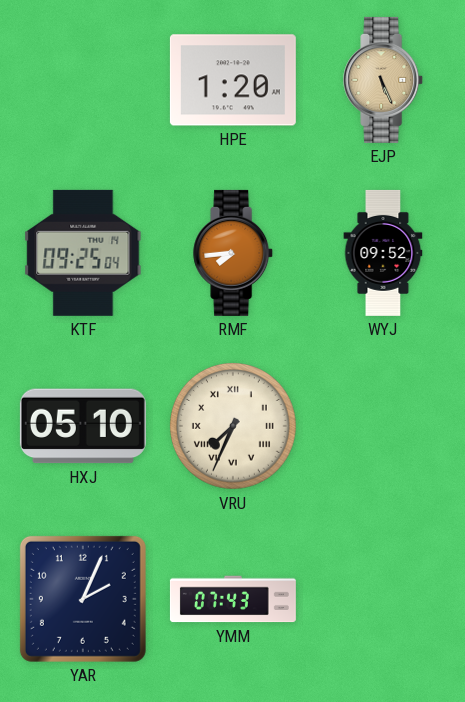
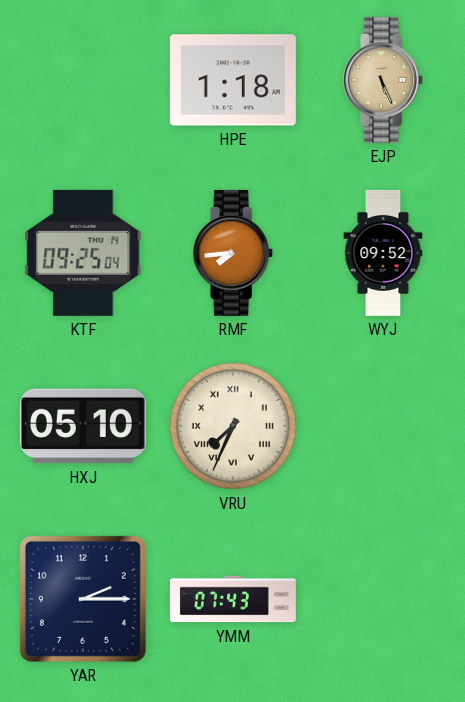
HPE: 1:20 -> 1:18 (233, 80)
YAR: 2:04 -> 2:15 (83, 599)
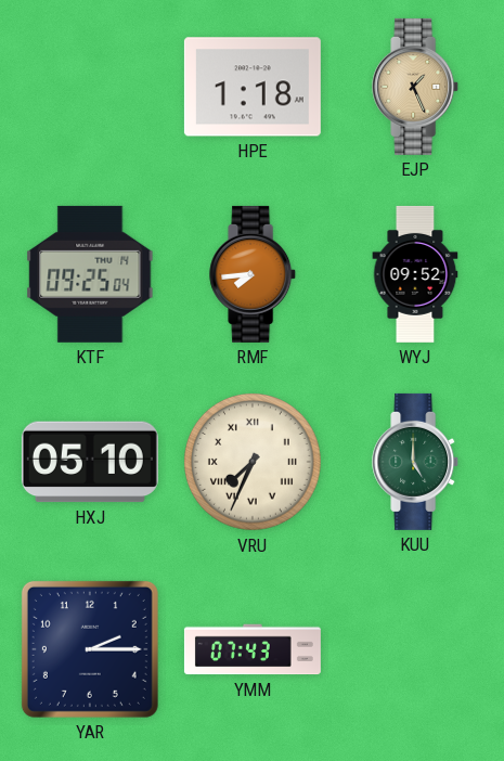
EJP: 5:26 -> 1:26 (416, 87)
KUU: none -> 5:00 (416, 462)
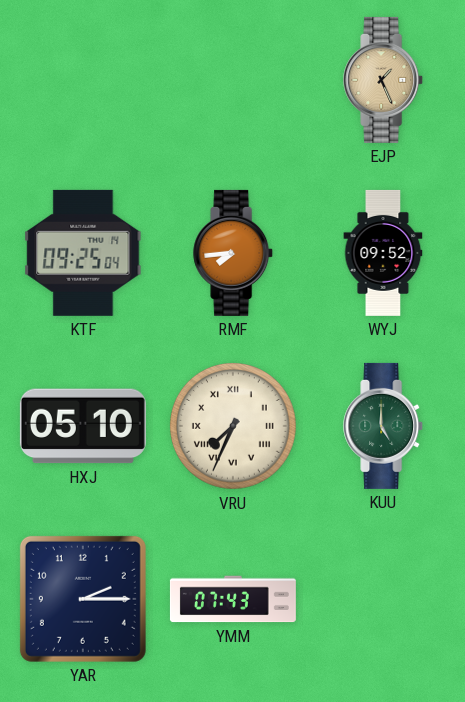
HPE: 1:18 -> none (253, 87)
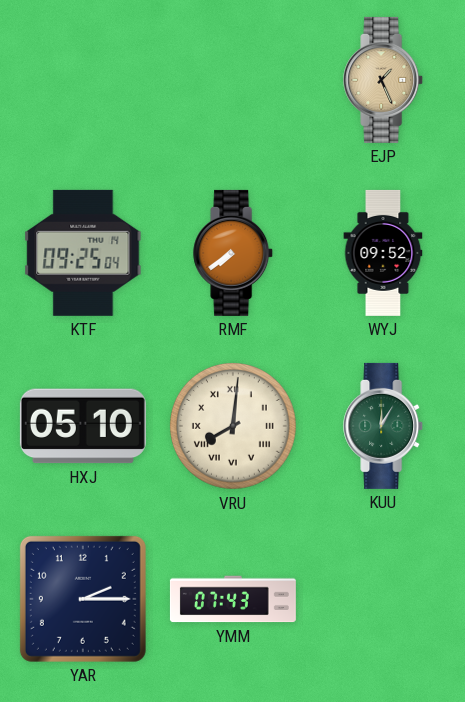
RMF: 7:44 -> 7:39 (234, 253)
VRU: 7:34 -> 8:01 (234, 427)
KUU: 5:00 -> 12:05 (384, 426)
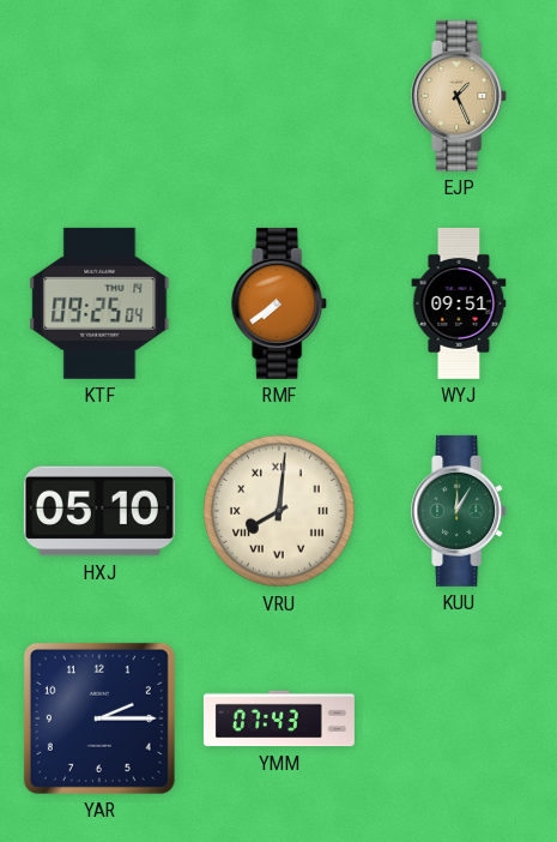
WYJ: 09:52 -> 09:51 (459, 303)
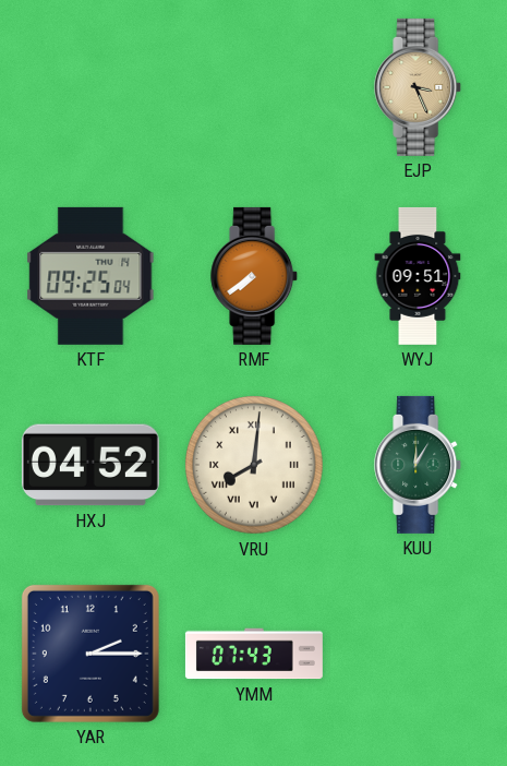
EJP: 1:26 -> 3:26 (419, 87)
HXJ: 05:10 -> 04:52 (90, 465)
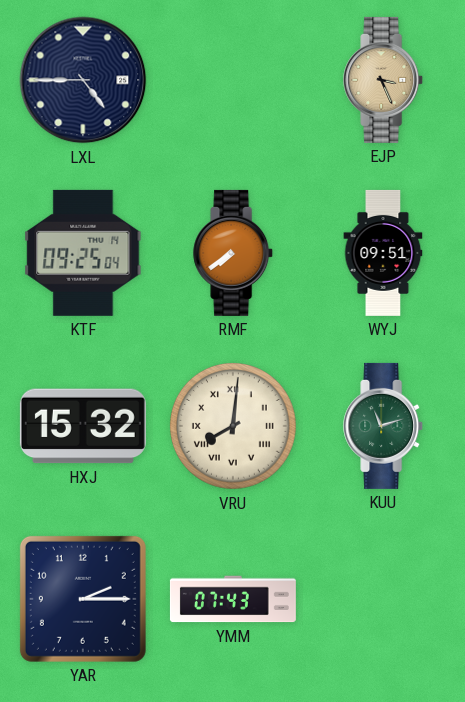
LXL: none -> 4:45 (83, 80)
HXJ: 04:52 -> 15:32 (83, 426)
KUU: 12:05 -> 11:12 (384, 426)
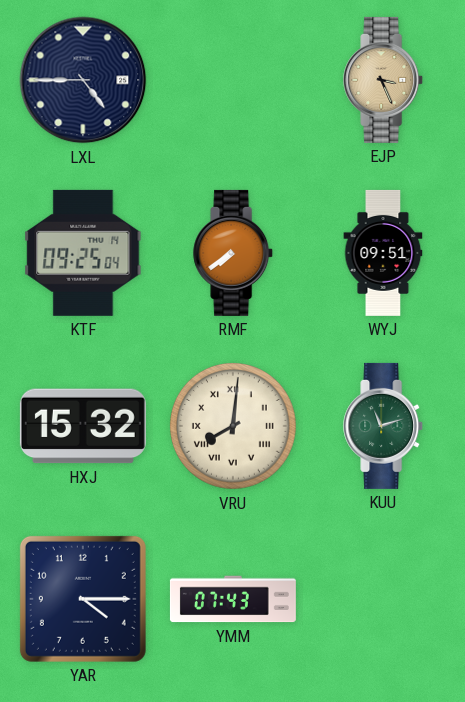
YAR: 2:15 -> 4:15 (83, 599)
